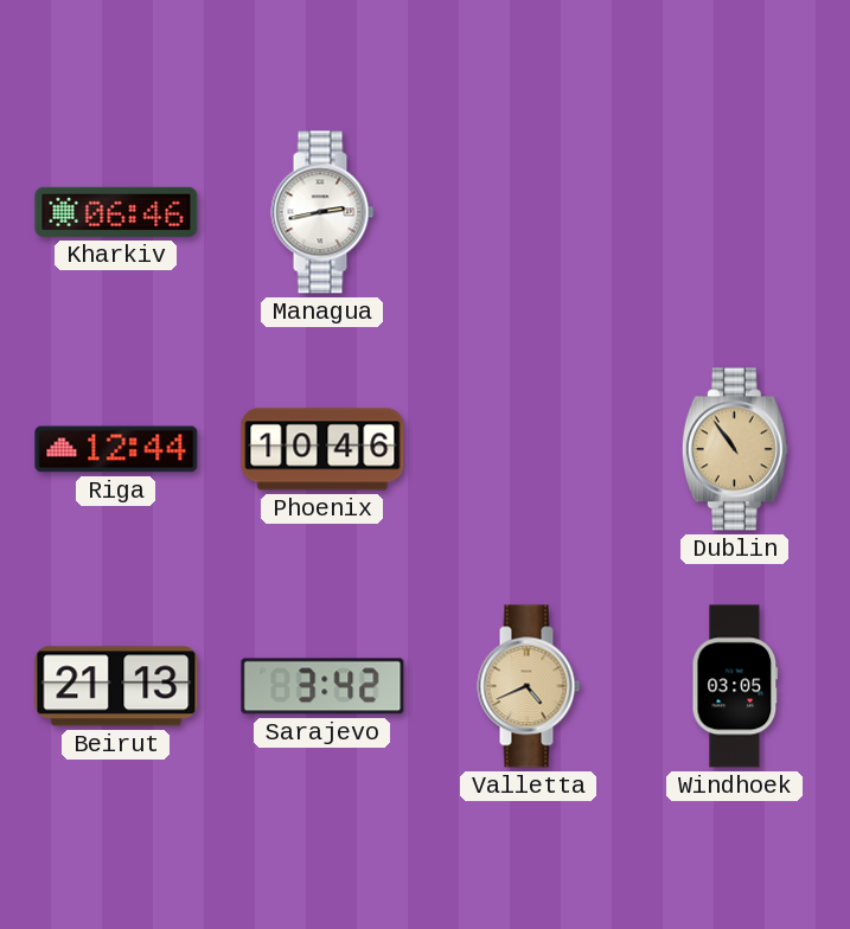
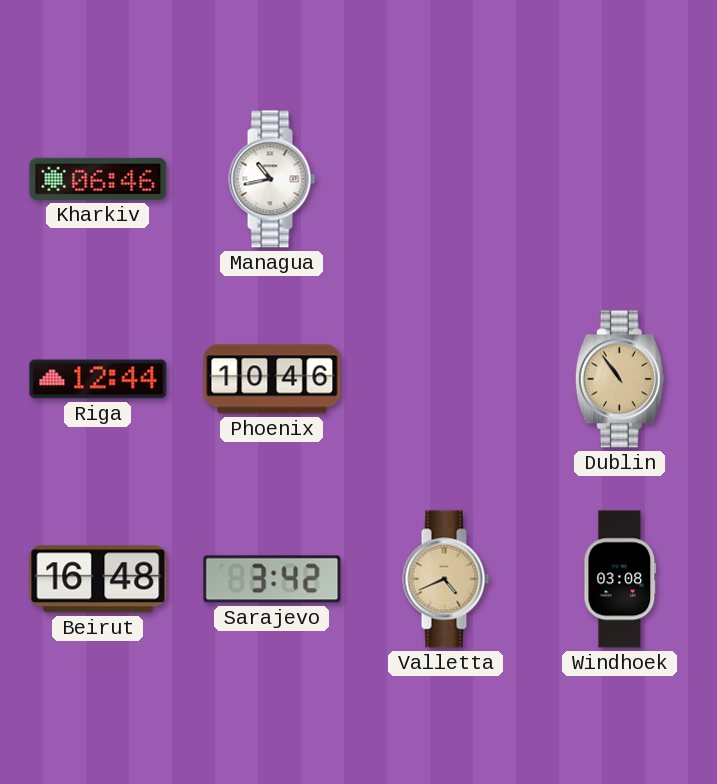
Managua: 2:43 -> 10:43 (272, 179)
Beirut: 21:13 -> 16:48 (98, 579)
Windhoek: 03:05 -> 03:08 (620, 579)
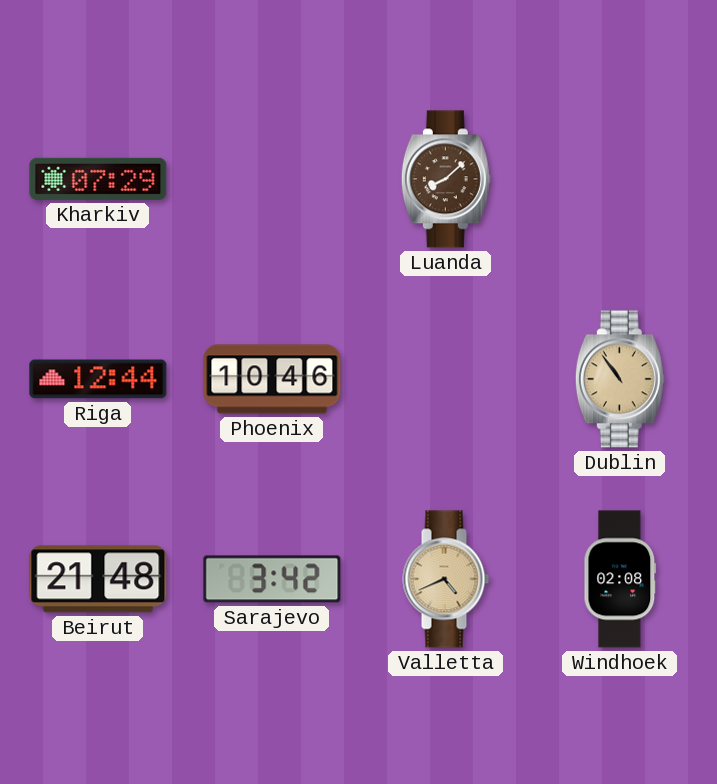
Kharkiv: 06:46 -> 07:29 (98, 179)
Managua: 10:43 -> none (272, 179)
Luanda: none -> 8:08 (446, 179)
Beirut: 16:48 -> 21:48 (98, 579)
Windhoek: 03:08 -> 02:08 (620, 579)
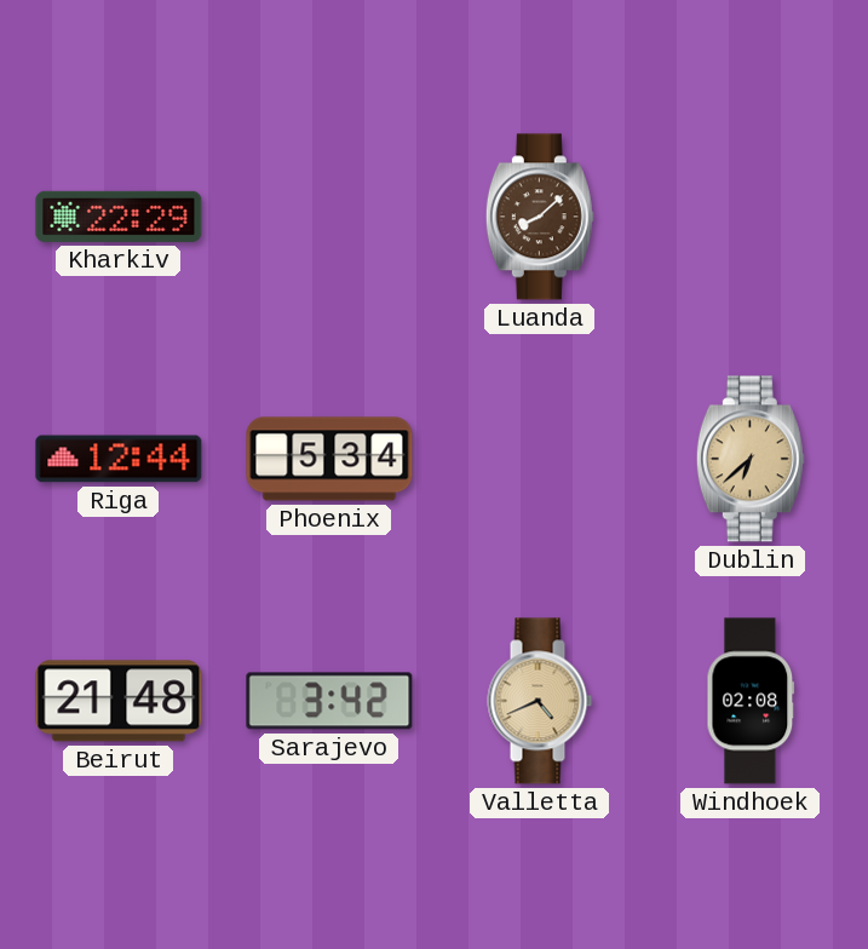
Kharkiv: 07:29 -> 22:29 (119, 217)
Phoenix: 10:46 -> 5:34 (329, 459)
Dublin: 10:54 -> 6:38 (751, 459)
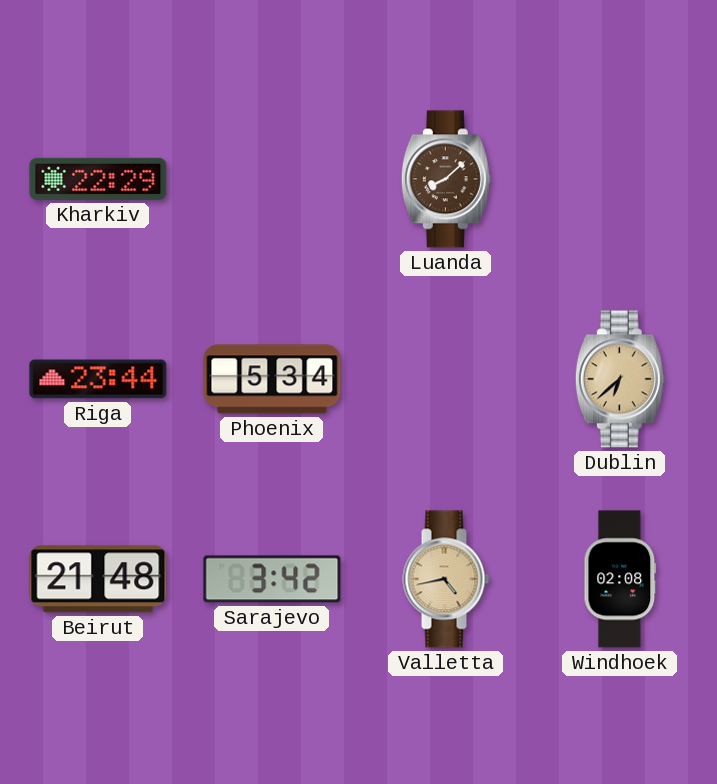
Riga: 12:44 -> 23:44 (98, 379)
Valletta: 4:41 -> 4:43 (446, 579)
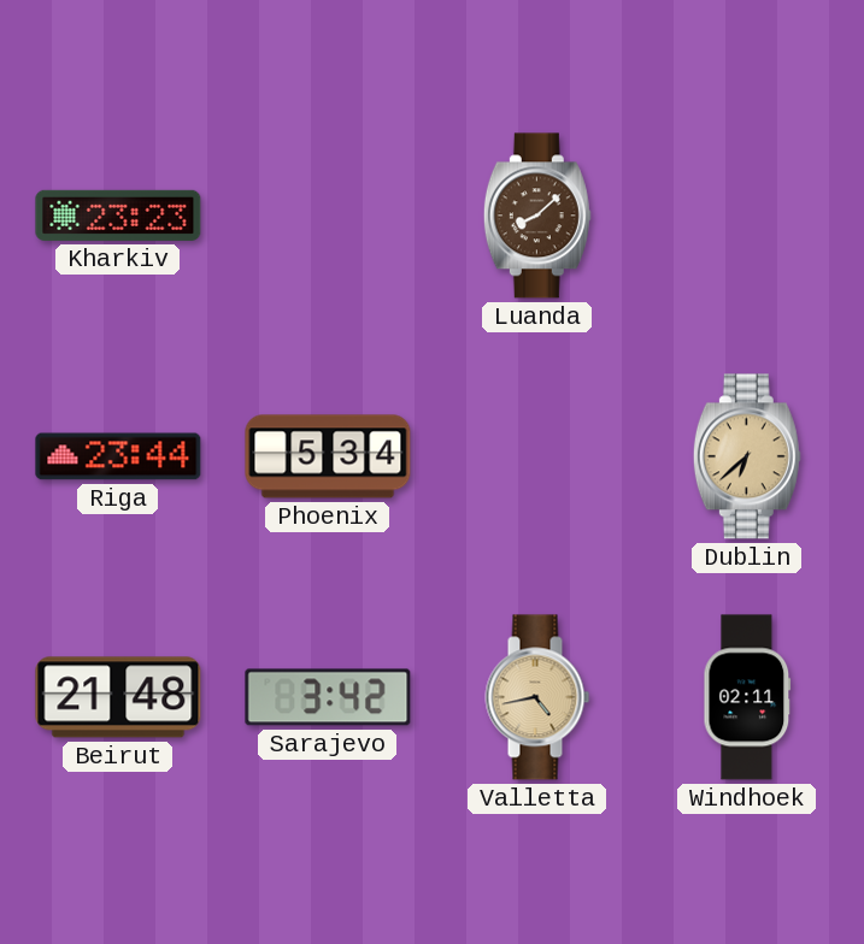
Kharkiv: 22:29 -> 23:23 (118, 216)
Windhoek: 02:08 -> 02:11 (747, 697)
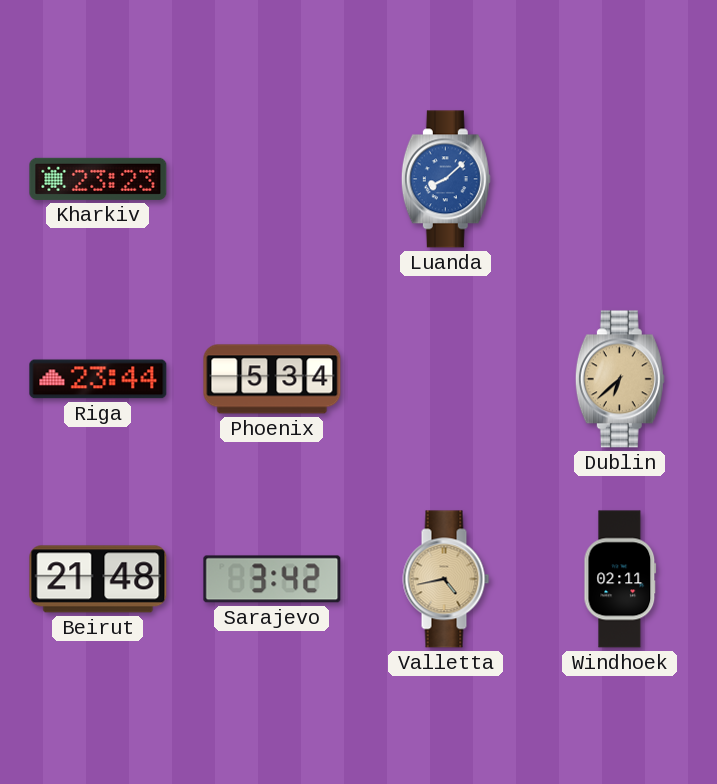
Luanda dial: brown -> blue (446, 179)
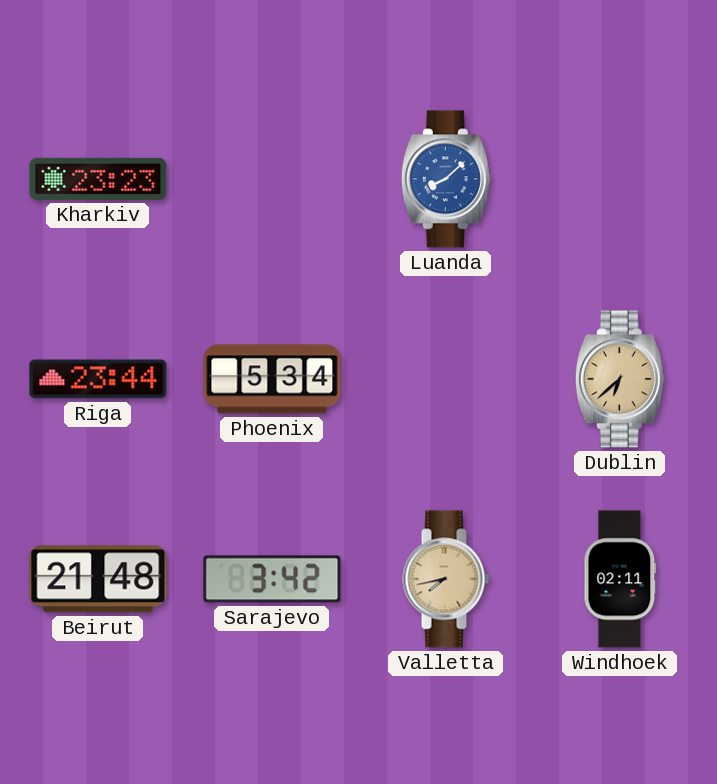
Valletta: 4:43 -> 7:43 (446, 579)
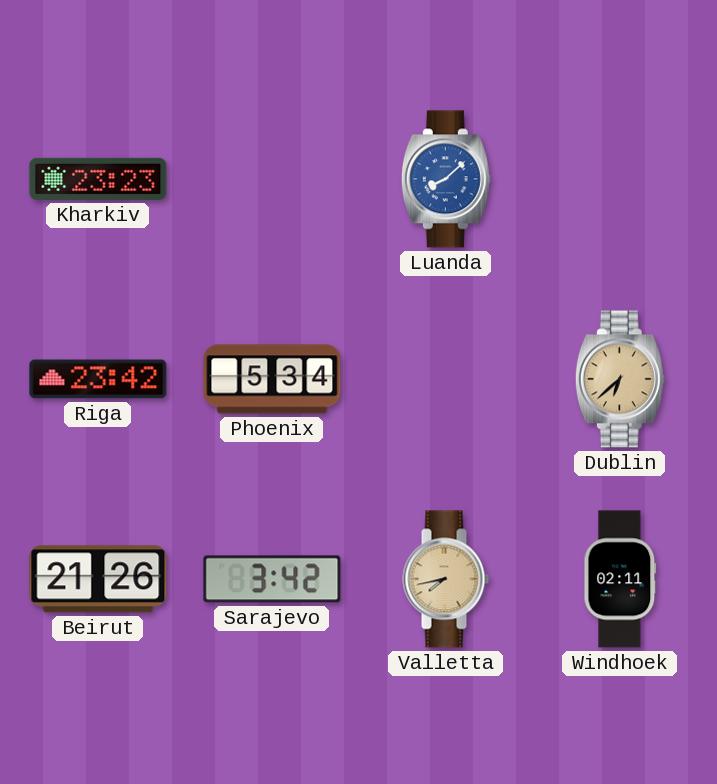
Riga: 23:44 -> 23:42 (98, 379)
Beirut: 21:48 -> 21:26 (98, 579)
